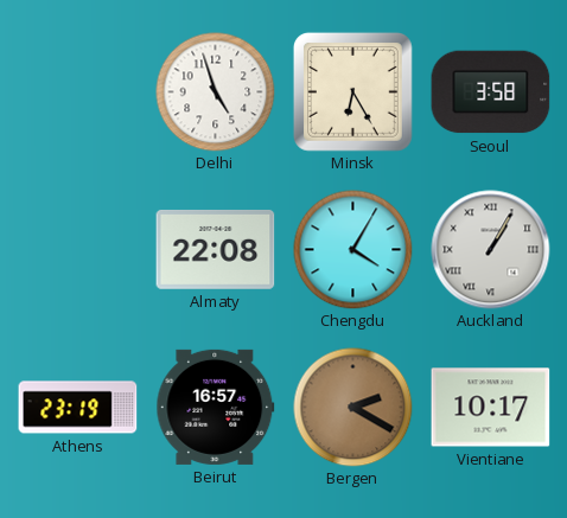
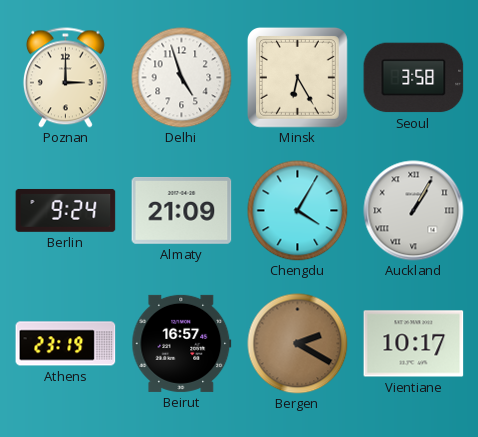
Poznan: none -> 3:00 (65, 78)
Berlin: none -> 9:24 (66, 210)
Almaty: 22:08 -> 21:09 (182, 210)
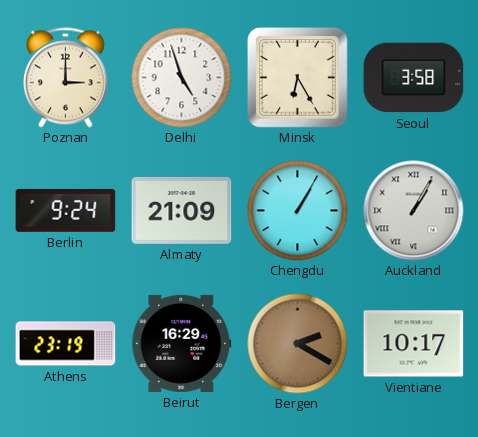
Chengdu: 4:05 -> 1:05 (298, 211)
Beirut: 16:57 -> 16:29 (182, 343)
